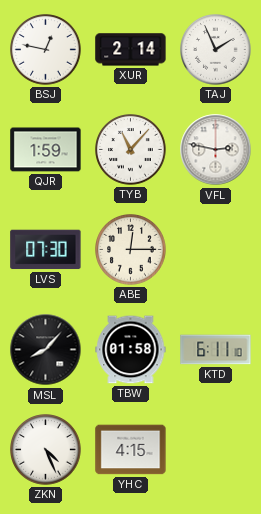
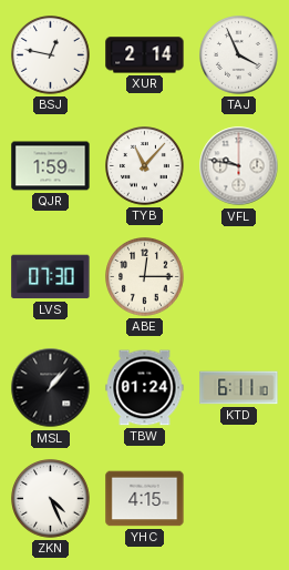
TAJ: 1:56 -> 3:56 (239, 55)
VFL: 2:47 -> 9:47 (239, 166)
MSL: 8:07 -> 1:07 (51, 388)
TBW: 01:58 -> 01:24 (145, 388)
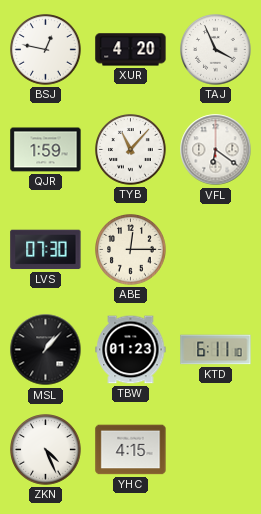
XUR: 2:14 -> 4:20 (131, 50)
VFL: 9:47 -> 6:21 (216, 150)
TBW: 01:24 -> 01:23 (131, 350)
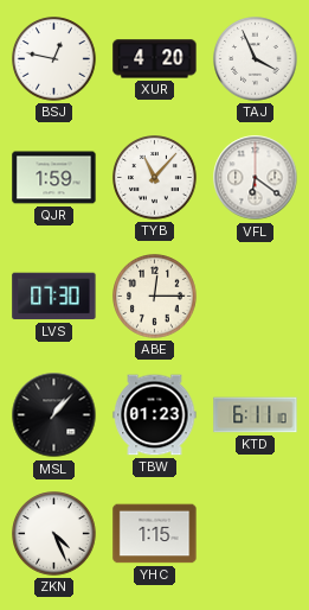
YHC: 4:15 -> 1:15 (155, 534)
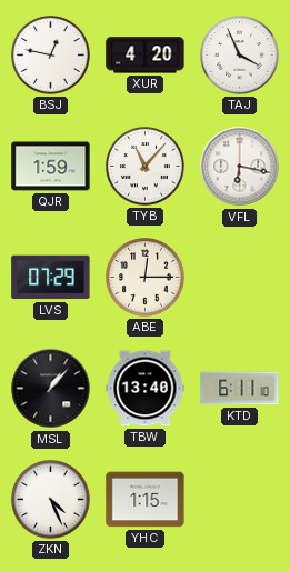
VFL: 6:21 -> 6:17 (240, 167)
LVS: 07:30 -> 07:29 (51, 278)
TBW: 01:23 -> 13:40 (146, 389)
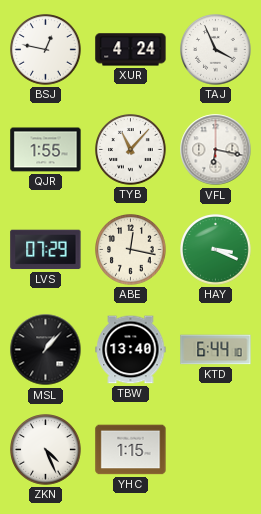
XUR: 4:20 -> 4:24 (131, 50)
QJR: 1:59 -> 1:55 (46, 150)
ABE: 12:15 -> 12:17 (131, 250)
HAY: none -> 3:19 (216, 250)
KTD: 6:11 -> 6:44 (216, 350)
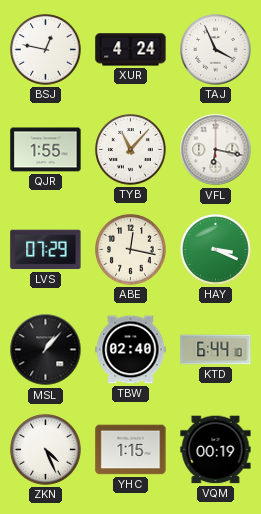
TBW: 13:40 -> 02:40 (131, 350)
VQM: none -> 00:19 (216, 450)
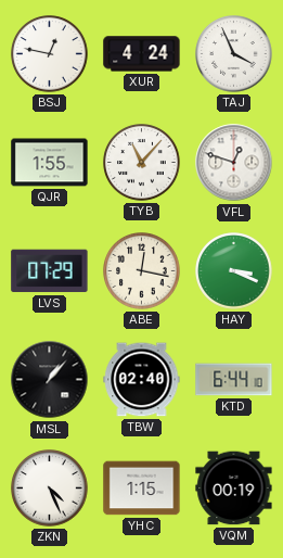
VFL: 6:17 -> 12:48 (234, 163)
